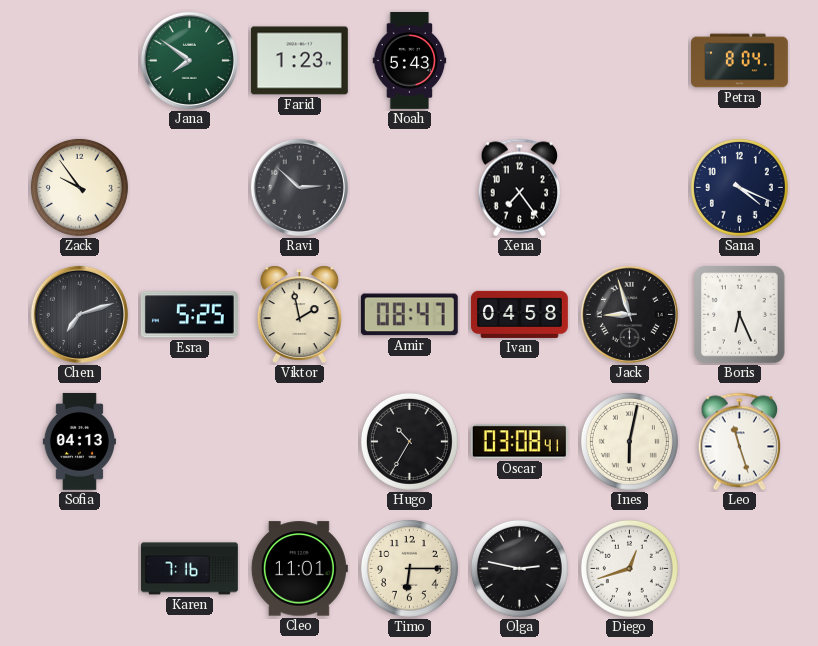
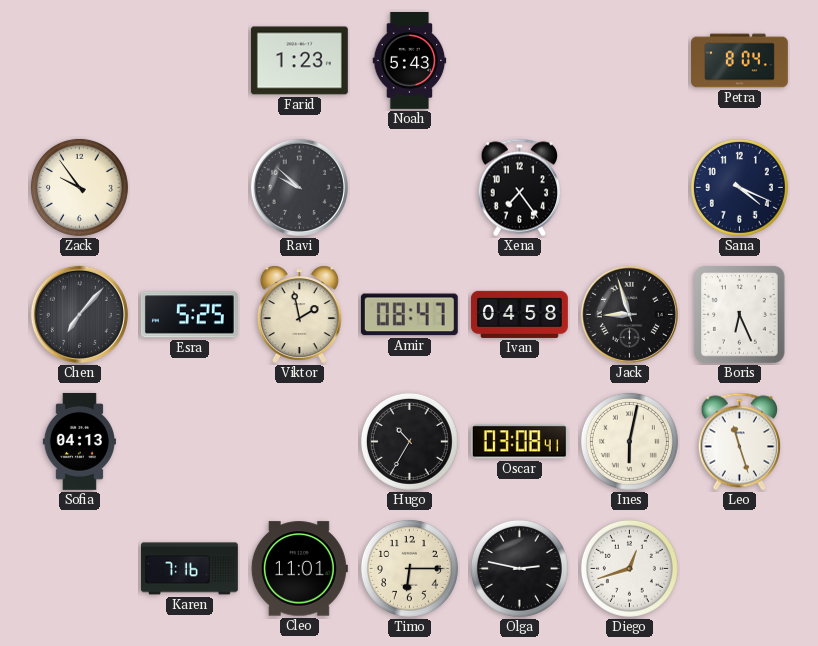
Jana: 7:51 -> none (189, 60)
Ravi: 2:52 -> 9:52 (299, 187)
Chen: 7:12 -> 7:07 (79, 314)
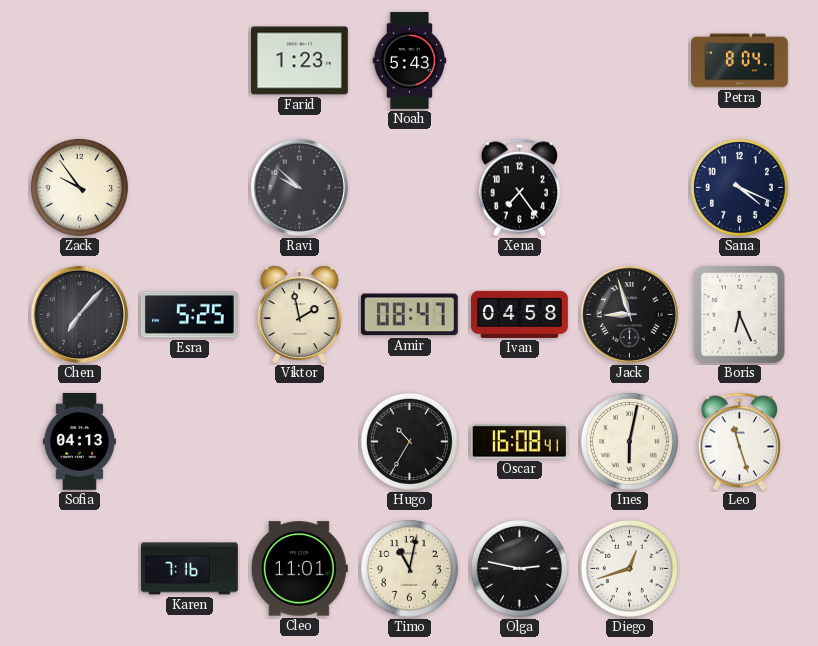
Oscar: 03:08 -> 16:08 (519, 442)
Timo: 6:15 -> 11:02 (409, 568)
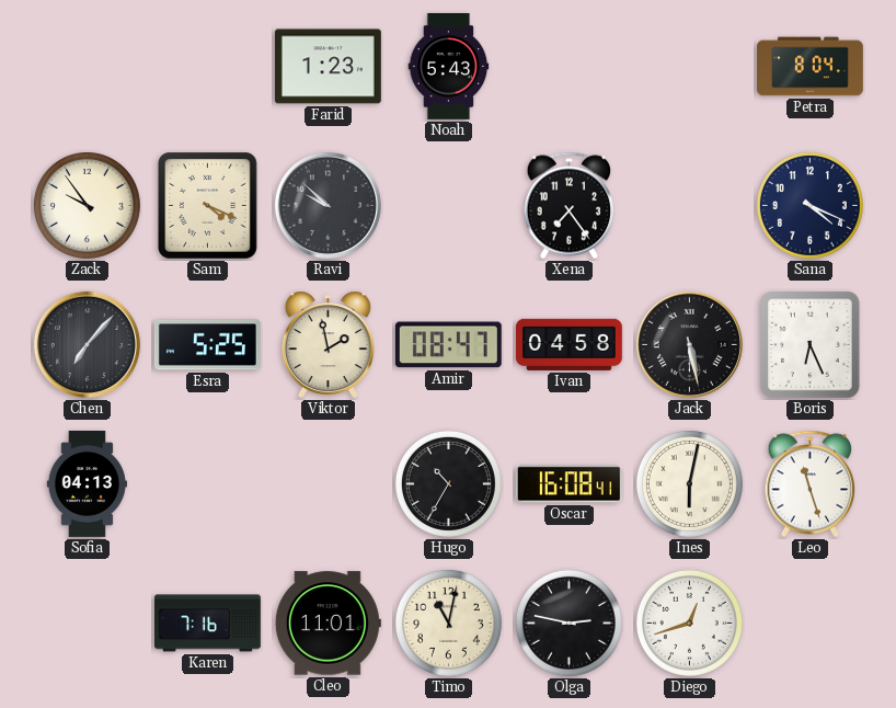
Sam: none -> 4:19 (208, 206)
Jack: 8:57 -> 5:28 (689, 344)
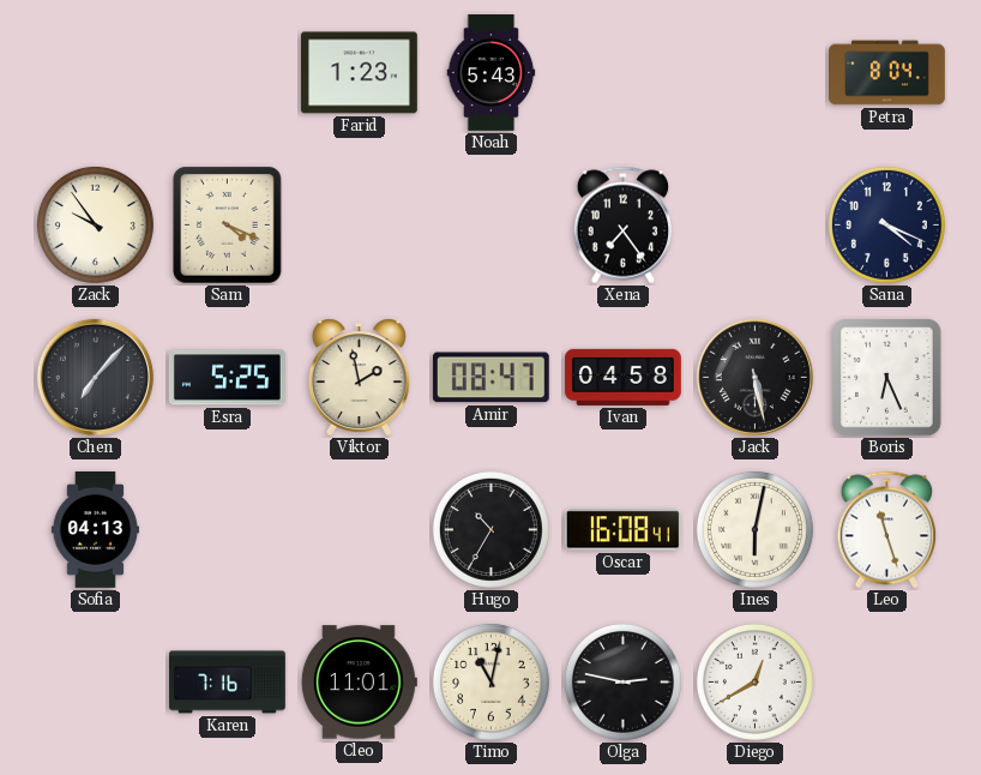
Ravi: 9:52 -> none (328, 205)
Diego: 12:42 -> 12:40 (754, 681)
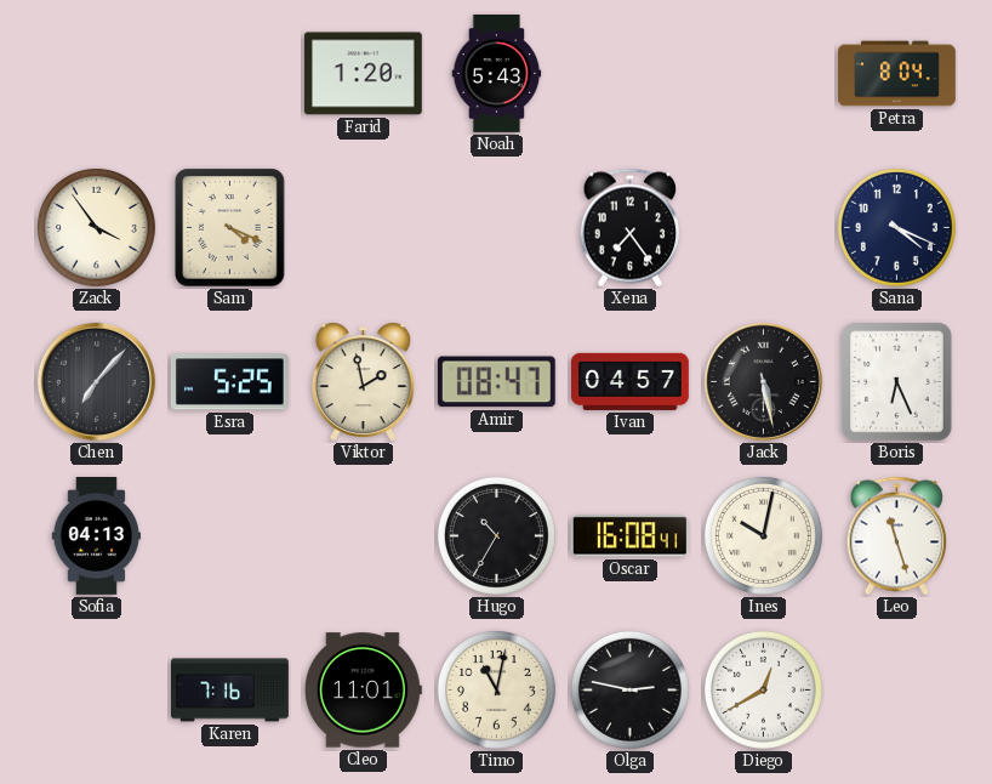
Farid: 1:23 -> 1:20 (363, 74)
Zack: 9:54 -> 3:54 (96, 227)
Ivan: 04:58 -> 04:57 (629, 381)
Ines: 6:02 -> 10:02 (763, 535)
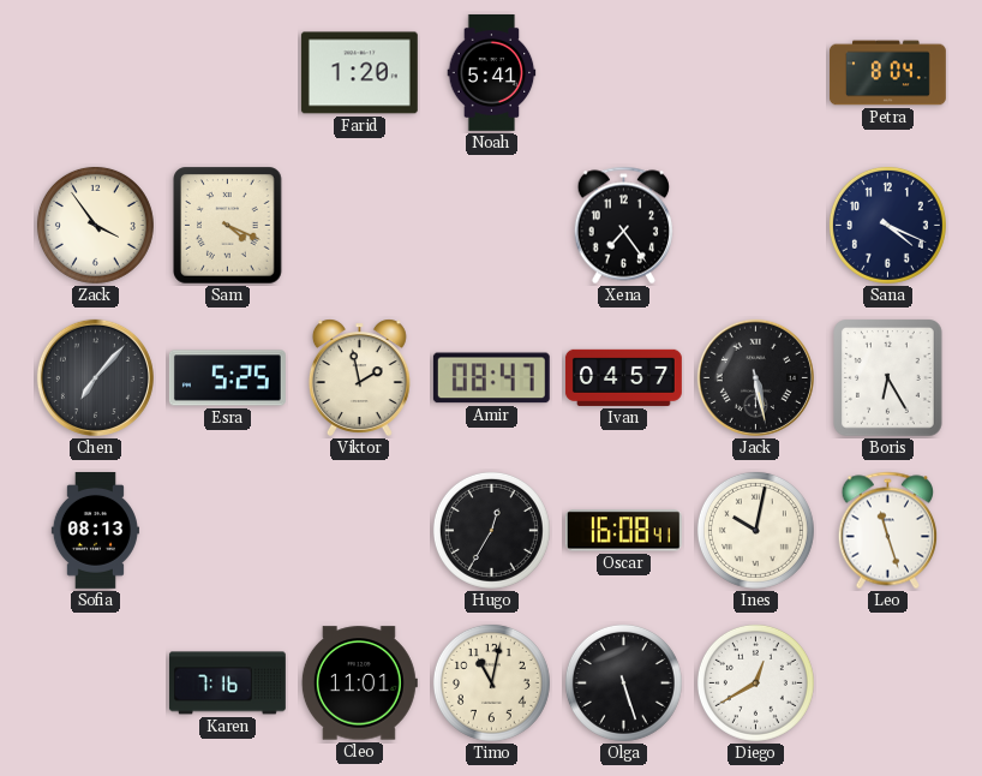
Noah: 5:43 -> 5:41 (492, 72)
Boris: 6:26 -> 6:25 (888, 378)
Sofia: 04:13 -> 08:13 (95, 530)
Hugo: 10:35 -> 12:35 (491, 530)
Olga: 2:47 -> 5:27 (623, 682)
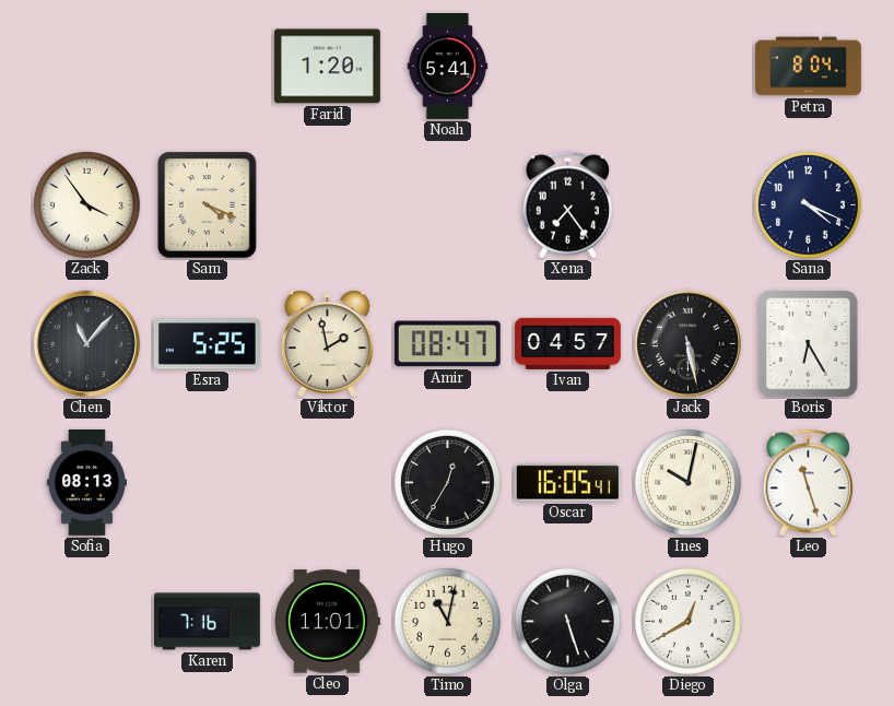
Chen: 7:07 -> 11:07 (86, 343)
Oscar: 16:08 -> 16:05 (567, 483)
